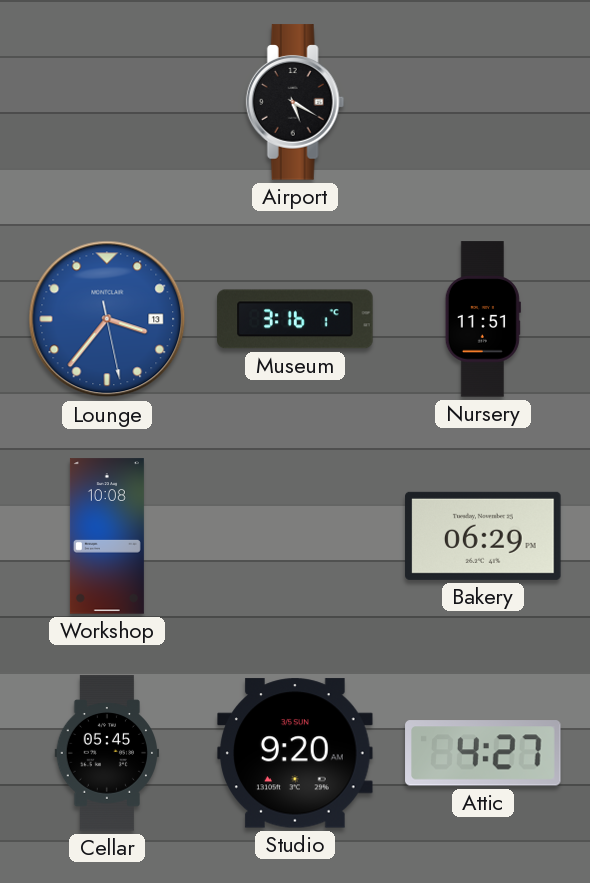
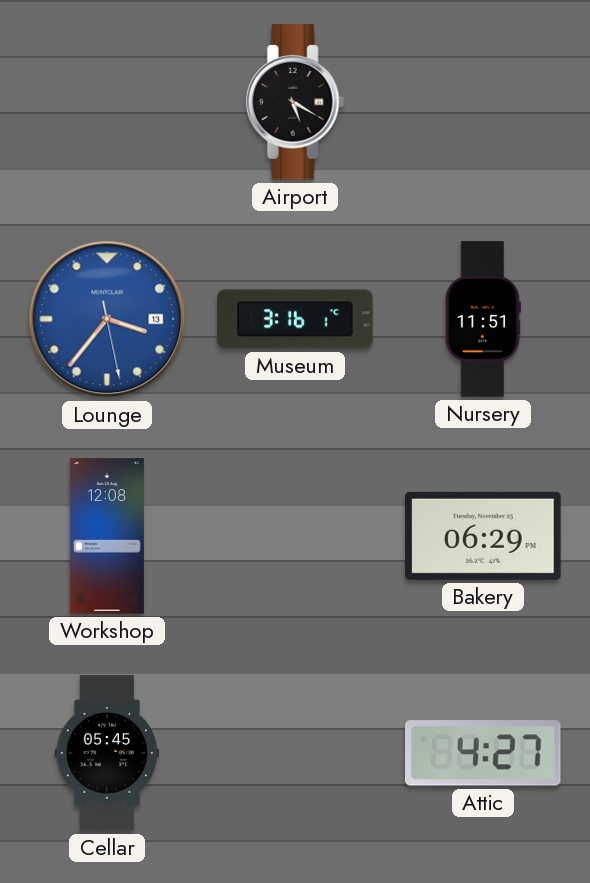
Workshop: 10:08 -> 12:08 (107, 536)
Studio: 9:20 -> none (295, 753)
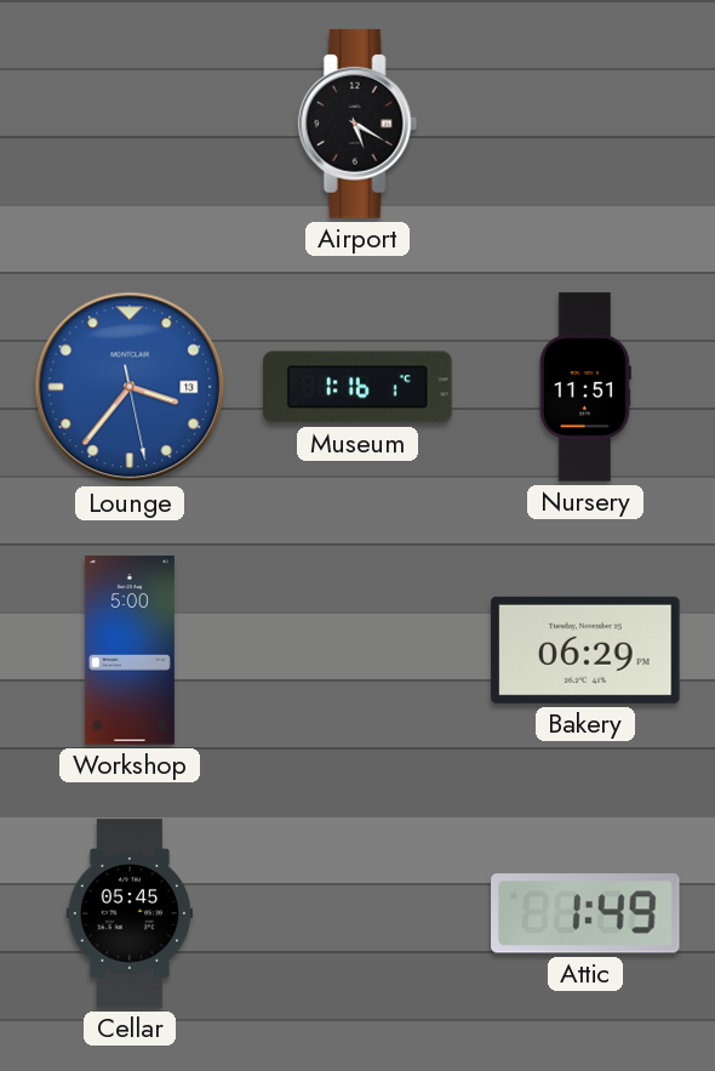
Museum: 3:16 -> 1:16 (358, 387)
Workshop: 12:08 -> 5:00 (130, 650)
Attic: 4:27 -> 1:49 (585, 913)
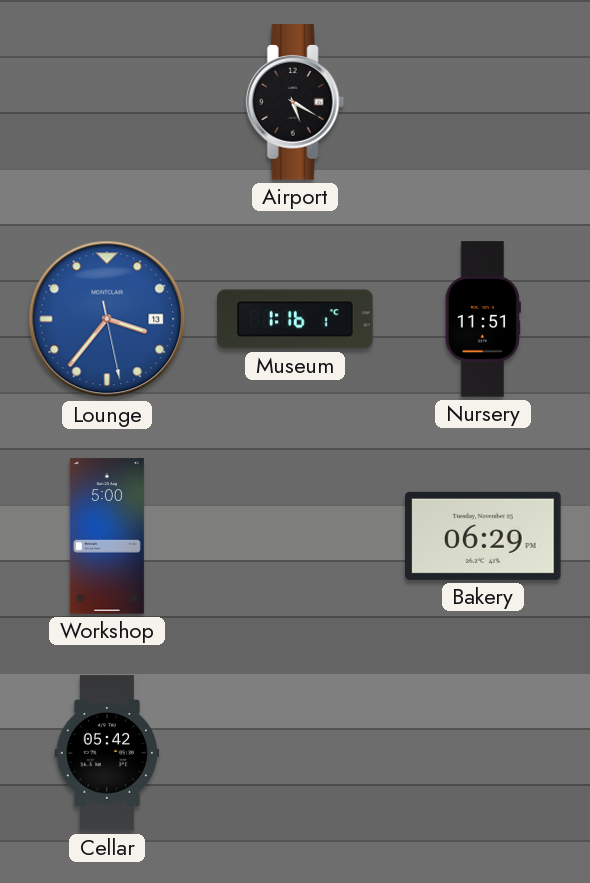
Cellar: 05:45 -> 05:42 (106, 753)
Attic: 1:49 -> none (585, 913)
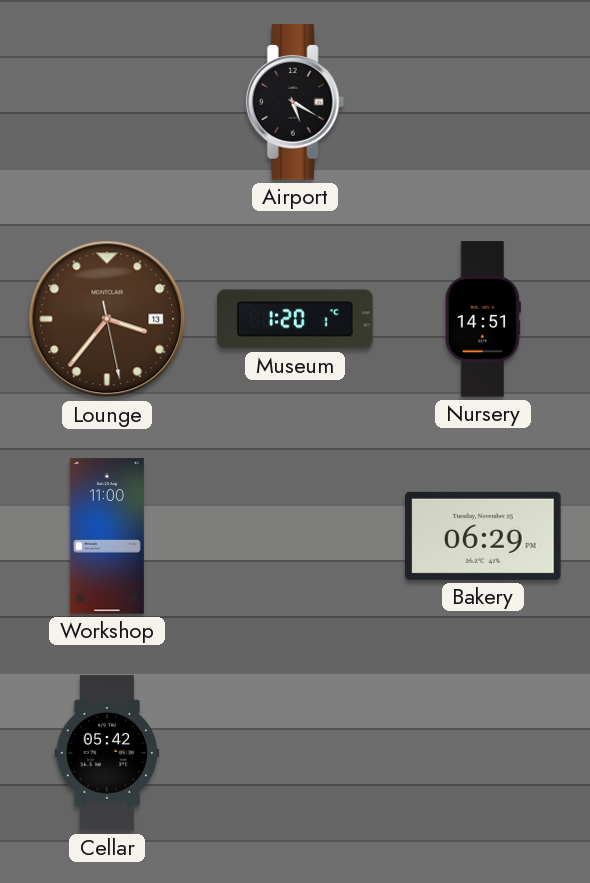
Lounge dial: blue -> brown (107, 319)
Museum: 1:16 -> 1:20 (295, 319)
Nursery: 11:51 -> 14:51 (483, 319)
Workshop: 5:00 -> 11:00 (107, 536)
